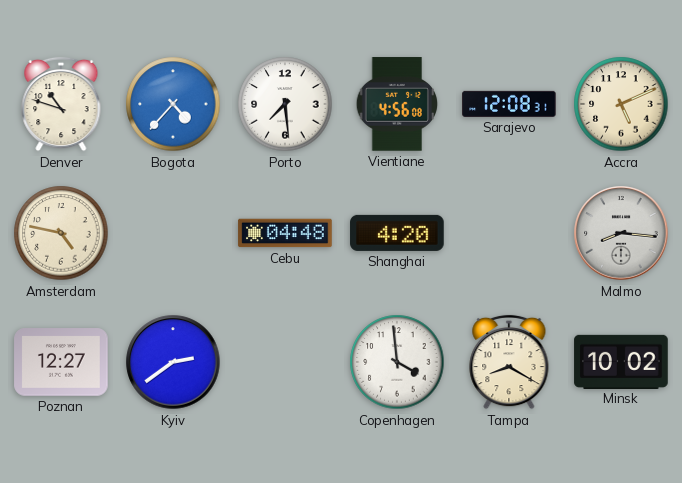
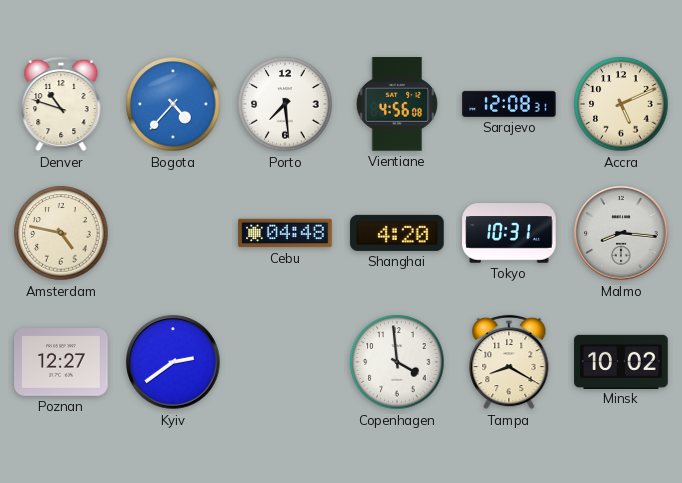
Tokyo: none -> 10:31 (509, 233)
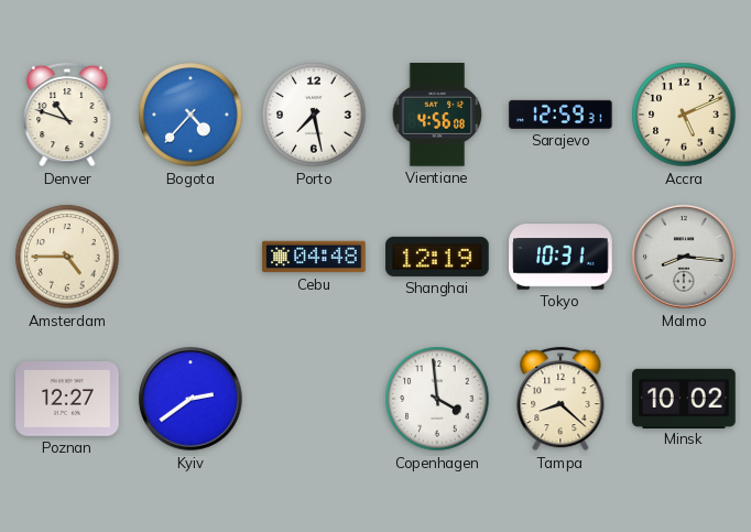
Porto: 7:29 -> 7:28 (314, 115)
Sarajevo: 12:08 -> 12:59 (560, 115)
Amsterdam: 4:47 -> 4:45 (67, 257)
Shanghai: 4:20 -> 12:19 (437, 257)
Tampa: 8:20 -> 8:22 (560, 399)
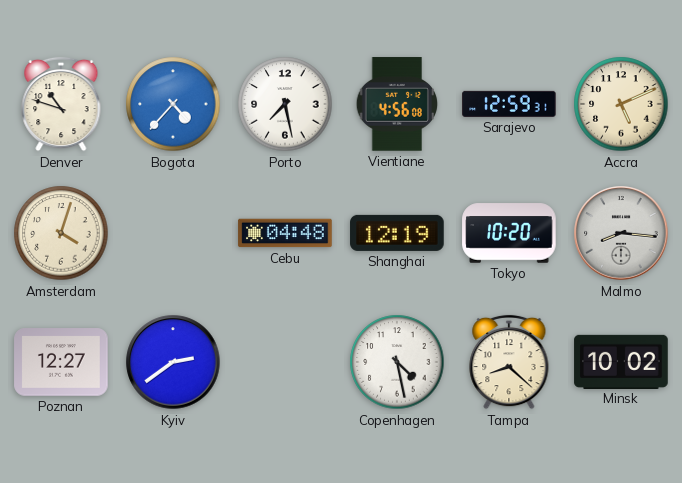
Amsterdam: 4:45 -> 4:03 (61, 233)
Tokyo: 10:31 -> 10:20 (509, 233)
Copenhagen: 3:59 -> 4:28 (397, 362)
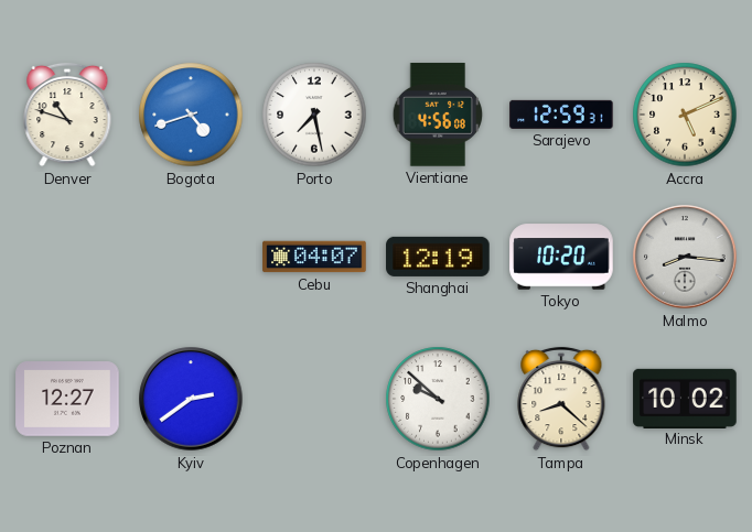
Bogota: 4:37 -> 4:42 (191, 115)
Amsterdam: 4:03 -> none (61, 233)
Cebu: 04:48 -> 04:07 (314, 257)
Copenhagen: 4:28 -> 9:52 (438, 399)
